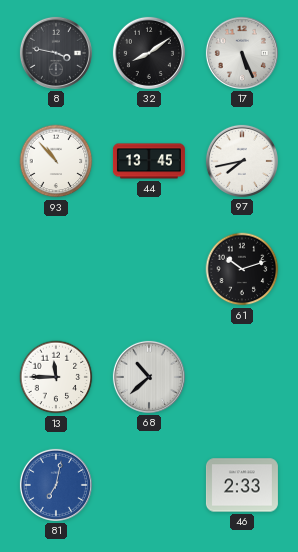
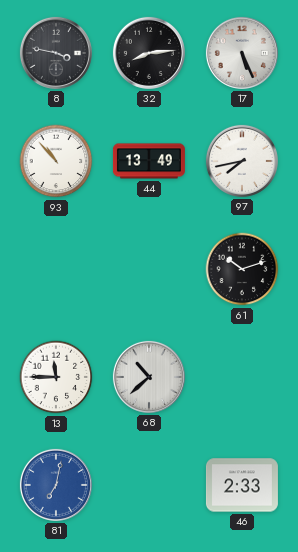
32: 8:09 -> 8:14 (149, 53)
44: 13:45 -> 13:49 (149, 161)
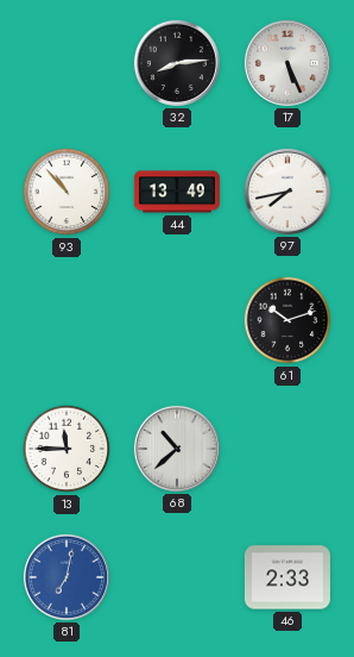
8: 3:47 -> none (56, 53)
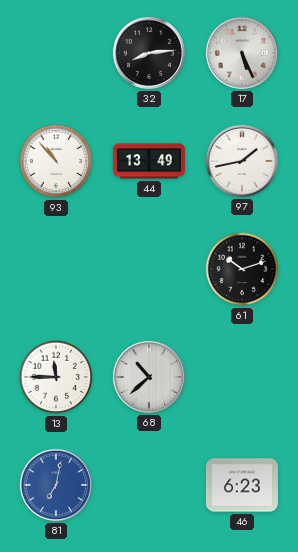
97: 7:43 -> 1:43 (242, 161)
46: 2:33 -> 6:23 (242, 485)
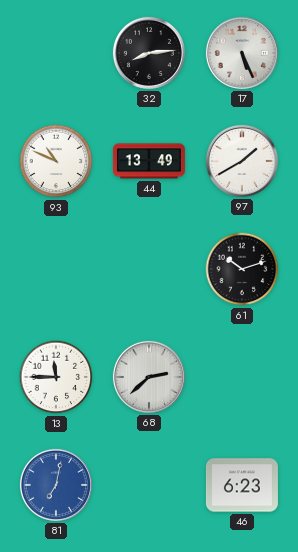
93: 10:53 -> 10:49 (56, 161)
97: 1:43 -> 1:40 (242, 161)
68: 10:38 -> 2:38 (149, 377)
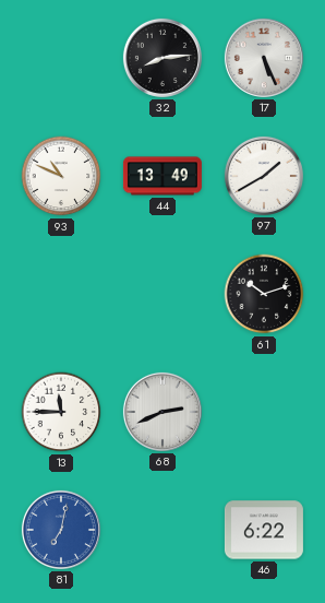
68: 2:38 -> 2:41 (162, 412)
46: 6:23 -> 6:22 (264, 530)
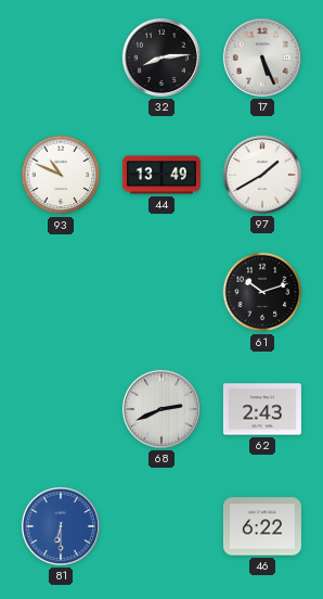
13: 11:45 -> none (61, 412)
62: none -> 2:43 (262, 409)
81: 7:02 -> 6:30 (61, 526)
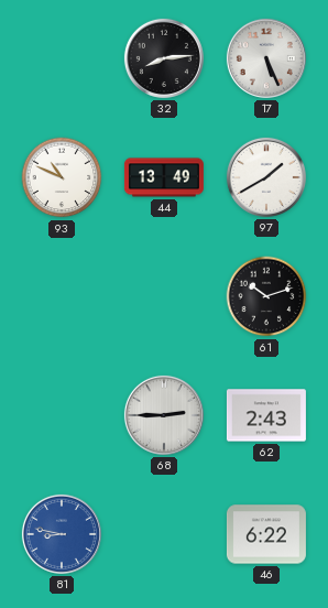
68: 2:41 -> 2:45 (164, 415)
81: 6:30 -> 8:47 (62, 534)
